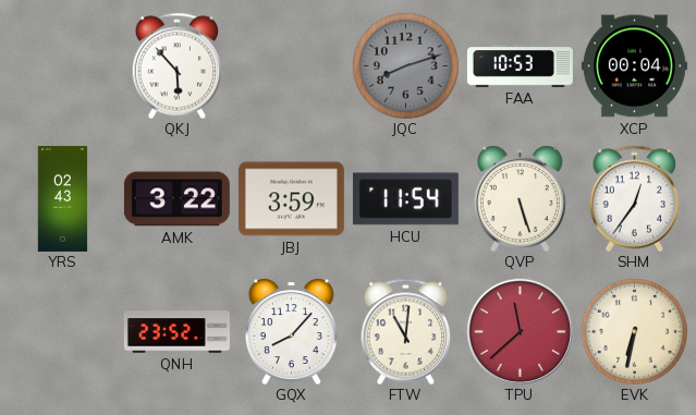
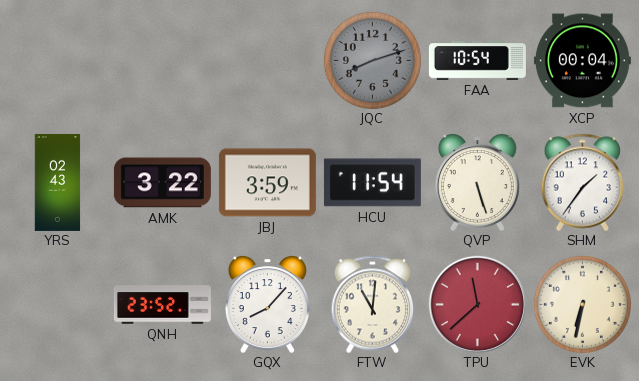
QKJ: 5:53 -> none (178, 65)
FAA: 10:53 -> 10:54 (477, 61)
SHM: 12:36 -> 1:36 (583, 182)
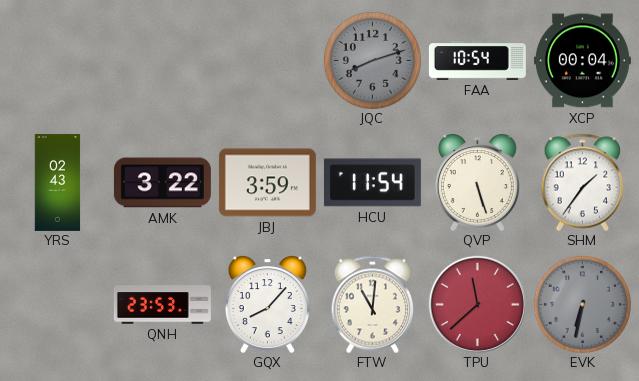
QNH: 23:52 -> 23:53 (162, 305)
EVK dial: cream -> grey (582, 304)
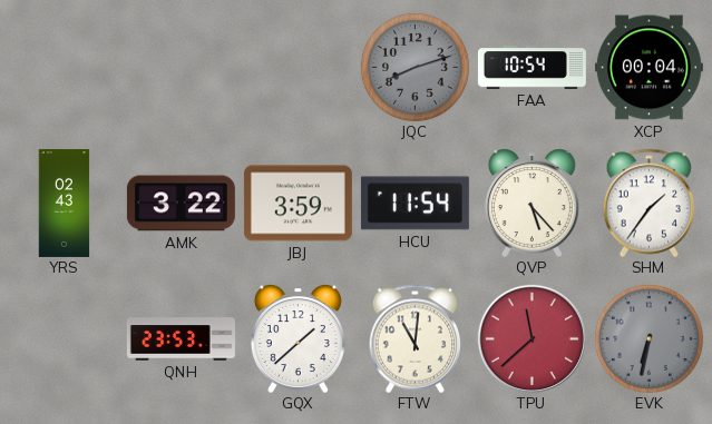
QVP: 5:27 -> 5:23 (531, 203)
GQX: 8:07 -> 1:38 (298, 338)
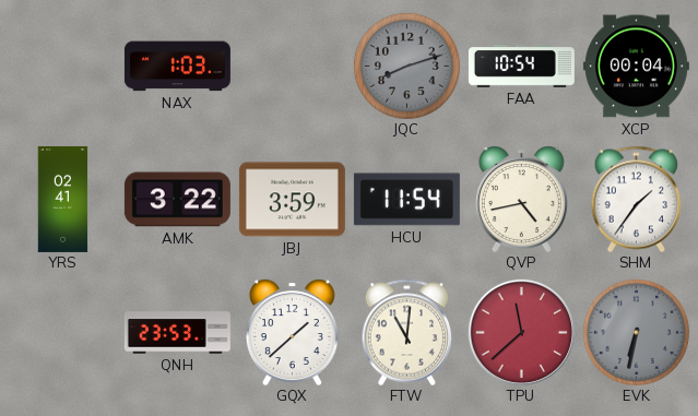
NAX: none -> 1:03 (177, 67)
YRS: 02:43 -> 02:41 (63, 199)
QVP: 5:23 -> 4:43 (521, 199)
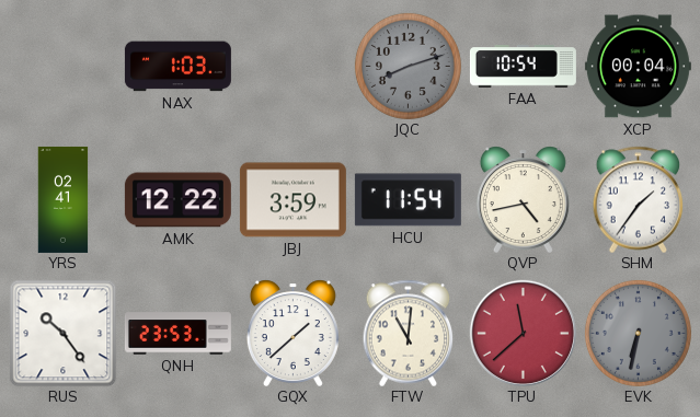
AMK: 3:22 -> 12:22 (177, 200)
RUS: none -> 10:24 (62, 333)
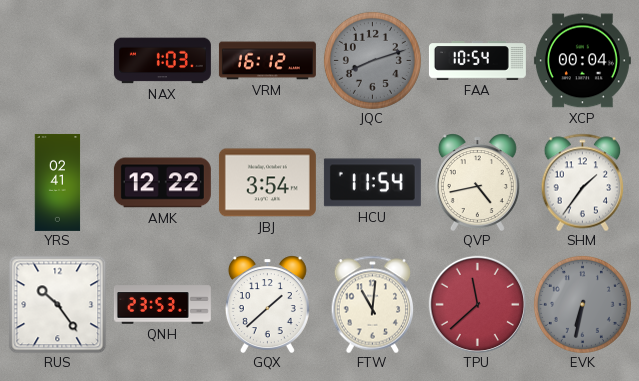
VRM: none -> 16:12 (267, 61)
JBJ: 3:59 -> 3:54 (267, 183)
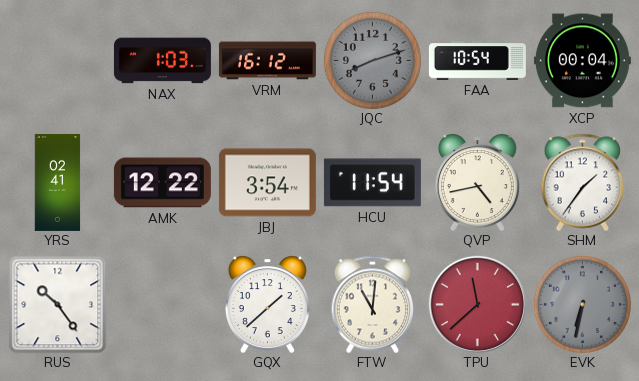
QNH: 23:53 -> none (162, 305)
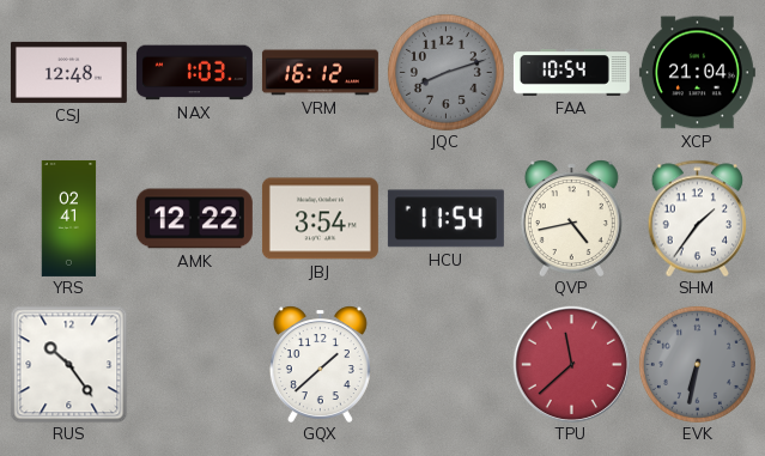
CSJ: none -> 12:48 (68, 72)
XCP: 00:04 -> 21:04 (697, 73)
FTW: 11:01 -> none (373, 304)
